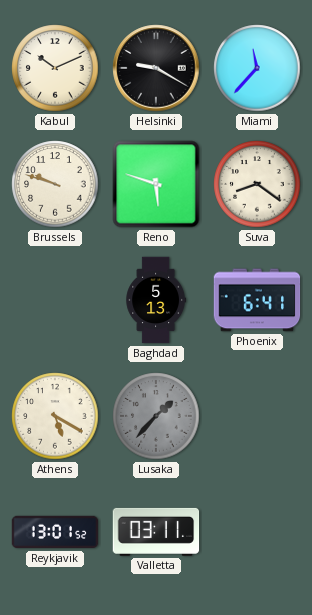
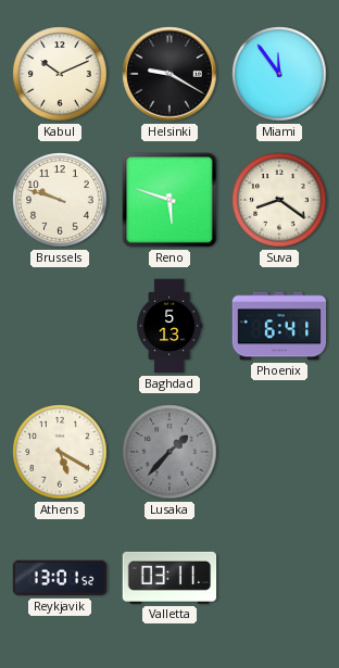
Miami: 11:37 -> 11:54 (279, 74)
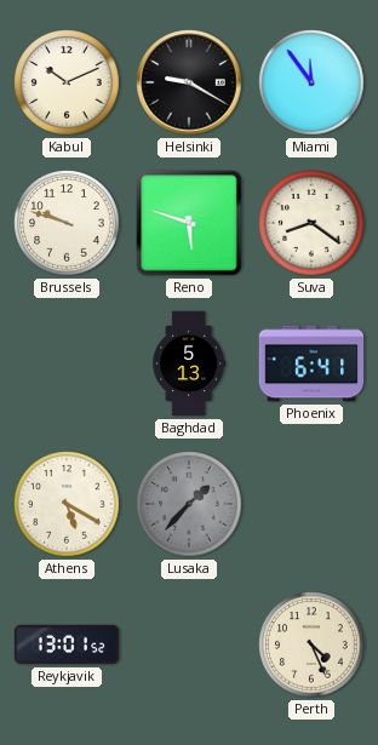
Valletta: 03:11 -> none (169, 578)
Perth: none -> 4:26 (311, 644)
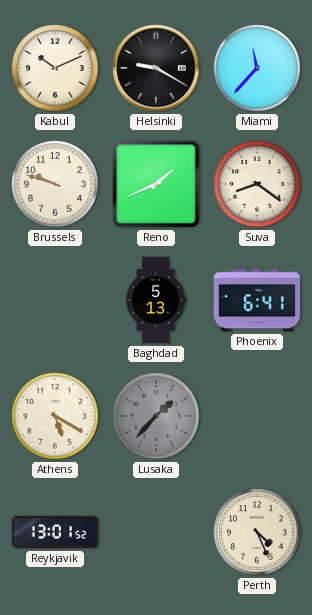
Miami: 11:54 -> 11:37 (257, 68)
Reno: 5:48 -> 1:41 (156, 184)
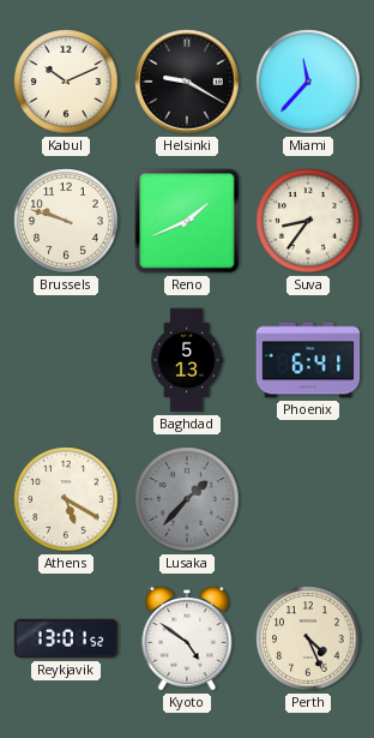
Suva: 8:21 -> 8:36 (308, 221)
Kyoto: none -> 4:51 (187, 638)
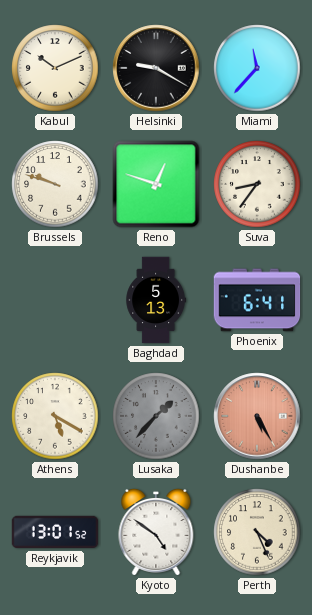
Reno: 1:41 -> 12:48 (156, 184)
Dushanbe: none -> 5:25 (257, 416)
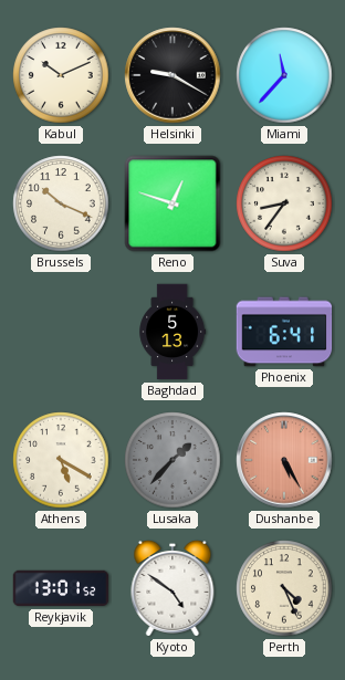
Brussels: 9:48 -> 10:19 (61, 203)
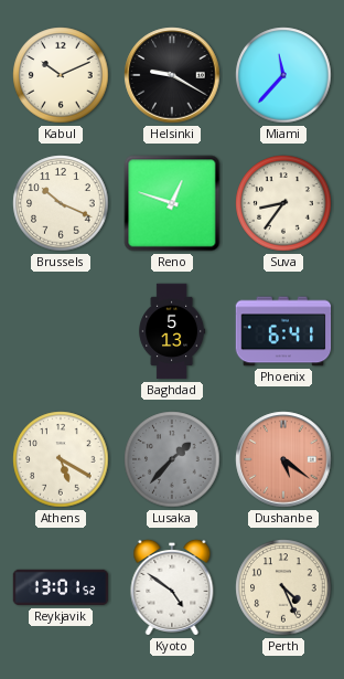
Dushanbe: 5:25 -> 5:21 (283, 459)
